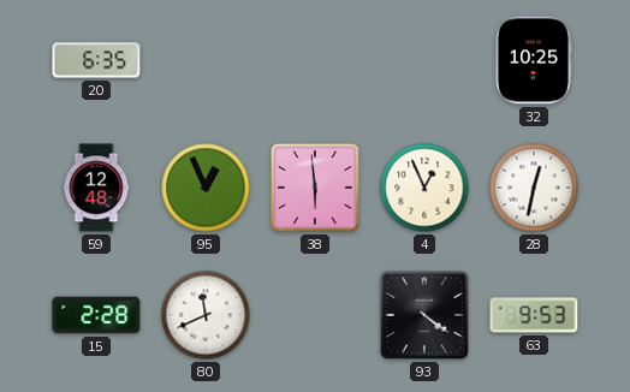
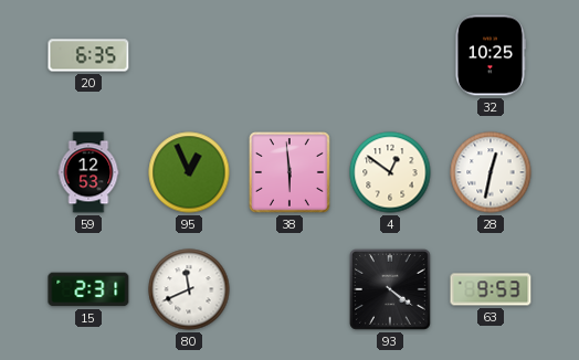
59: 12:48 -> 12:53 (88, 172)
4: 12:56 -> 12:51 (390, 172)
15: 2:28 -> 2:31 (88, 289)
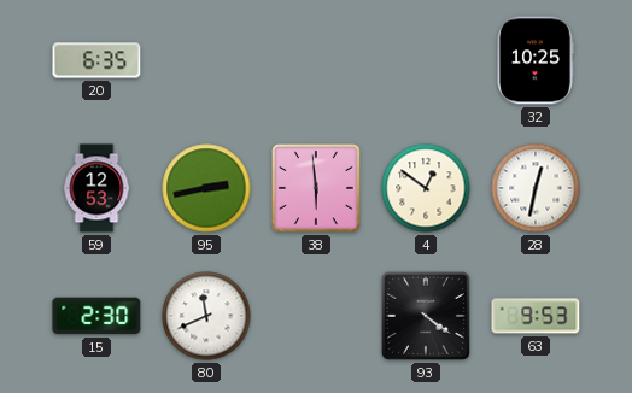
95: 12:56 -> 2:43 (206, 188)
15: 2:31 -> 2:30 (96, 316)
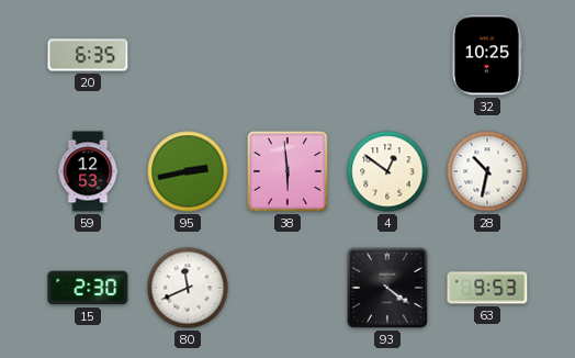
28: 12:32 -> 10:32 (487, 171)
